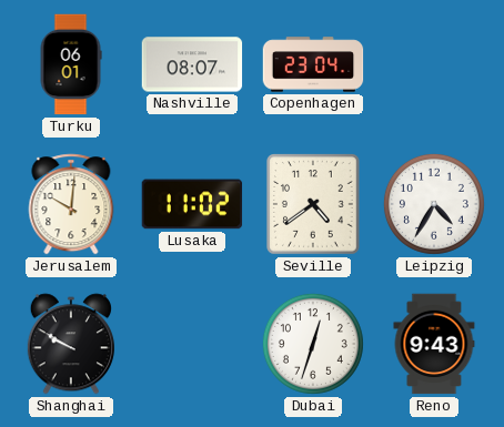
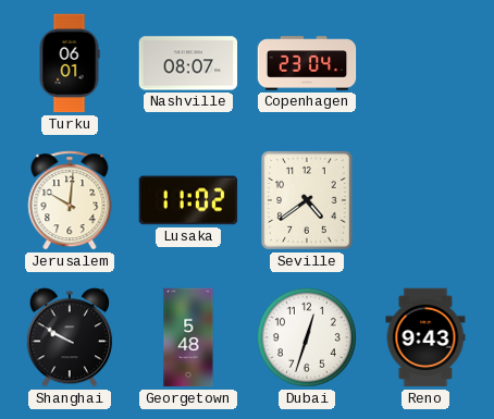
Leipzig: 4:35 -> none (434, 204)
Georgetown: none -> 5:48 (188, 337)
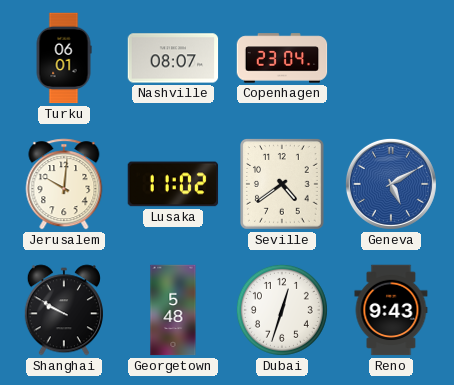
Geneva: none -> 5:10 (391, 184)
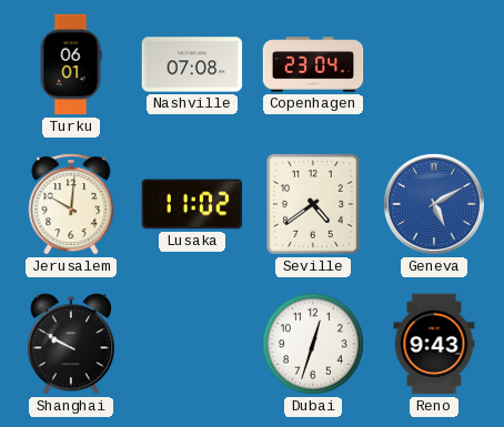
Nashville: 08:07 -> 07:08 (192, 64)
Georgetown: 5:48 -> none (173, 310)
